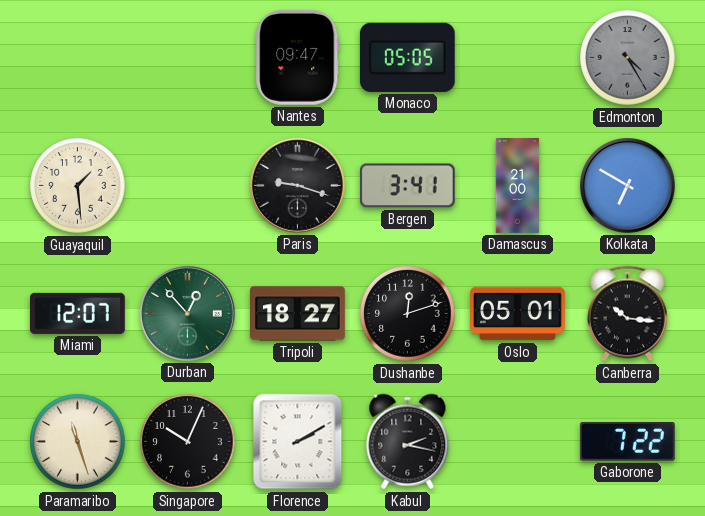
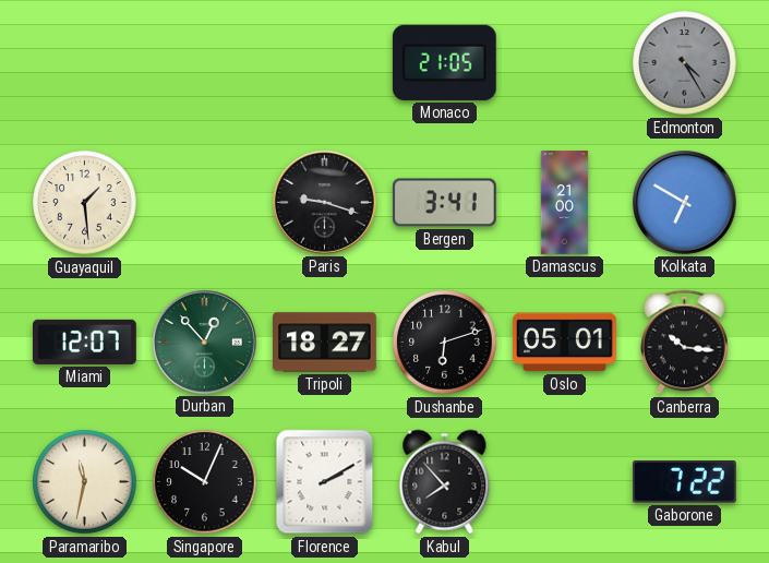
Nantes: 09:47 -> none (298, 57)
Monaco: 05:05 -> 21:05 (444, 62)
Dushanbe: 12:12 -> 6:12 (445, 343)
Paramaribo: 11:27 -> 11:32 (85, 482)
Kabul: 2:17 -> 7:53 (445, 482)
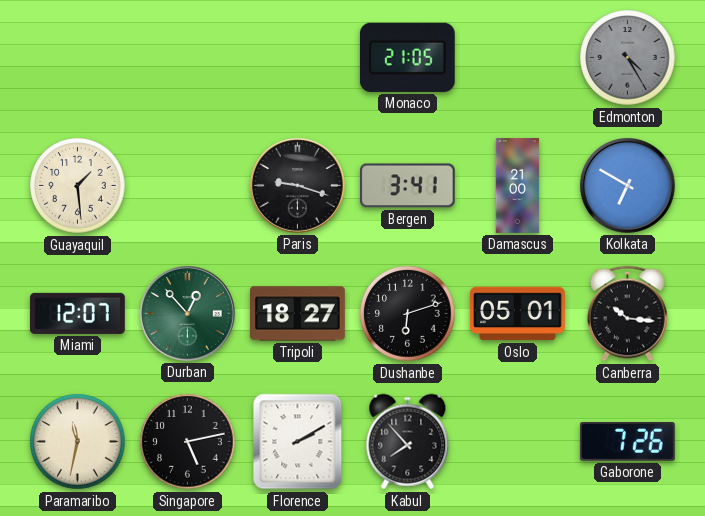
Singapore: 10:04 -> 5:13 (188, 442)
Gaborone: 7:22 -> 7:26 (627, 442)
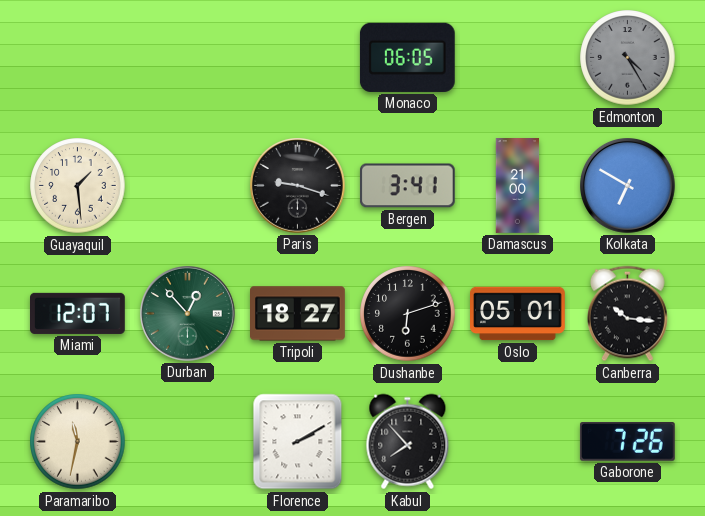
Monaco: 21:05 -> 06:05 (407, 57)
Singapore: 5:13 -> none (188, 442)
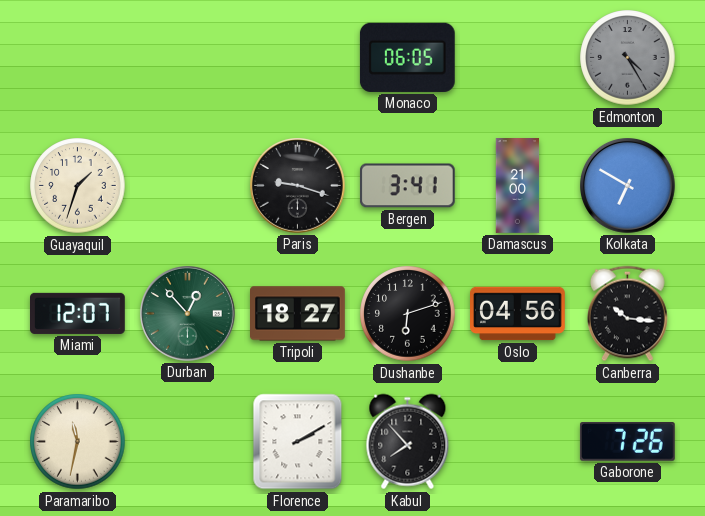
Guayaquil: 1:29 -> 1:33 (78, 186)
Oslo: 05:01 -> 04:56 (518, 314)
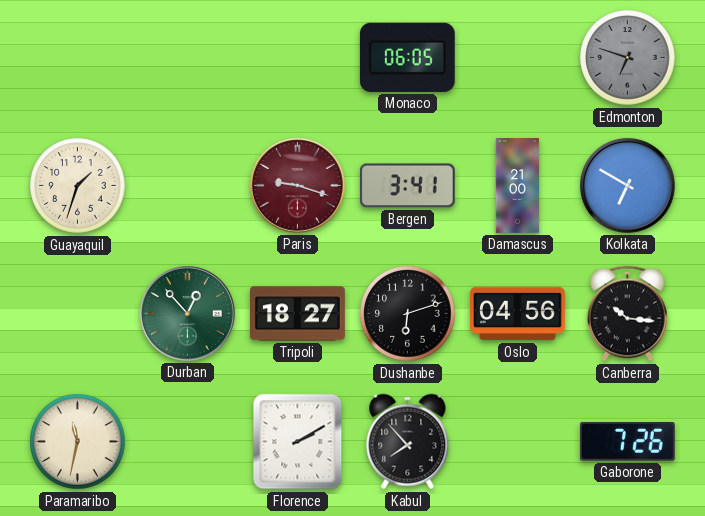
Edmonton: 4:25 -> 6:48 (628, 58)
Paris dial: black -> burgundy (298, 186)
Miami: 12:07 -> none (78, 313)
